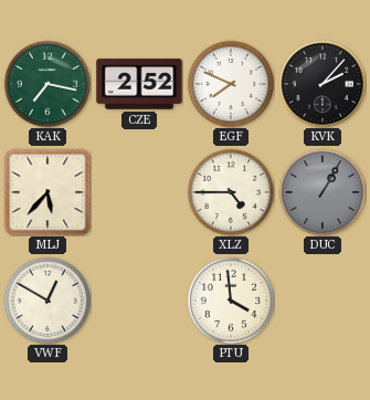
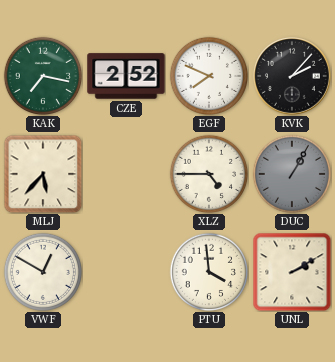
UNL: none -> 2:10 (292, 272)
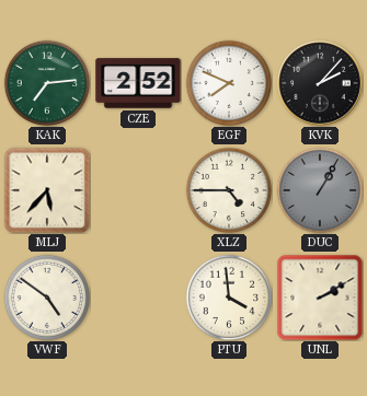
KAK: 7:17 -> 7:14 (46, 82)
VWF: 12:50 -> 4:51 (46, 296)
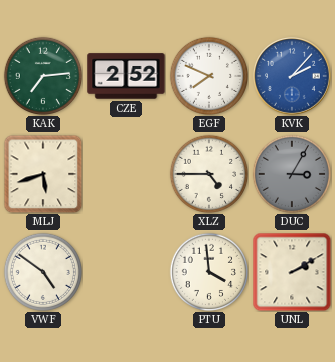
KVK dial: black -> blue (292, 76)
MLJ: 5:37 -> 5:42 (43, 174)
DUC: 1:05 -> 3:05 (291, 173)
